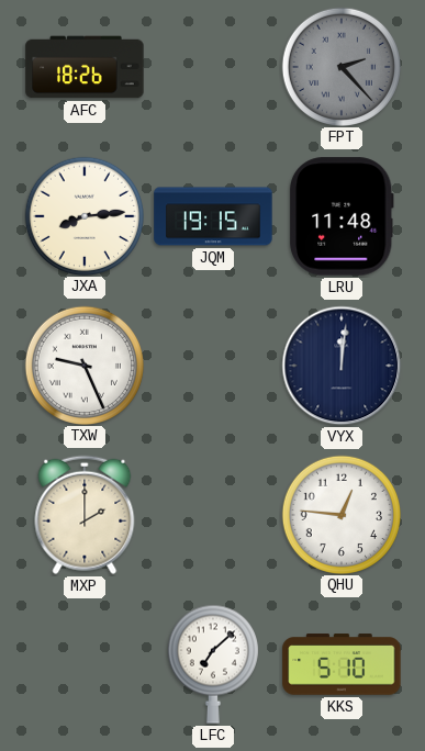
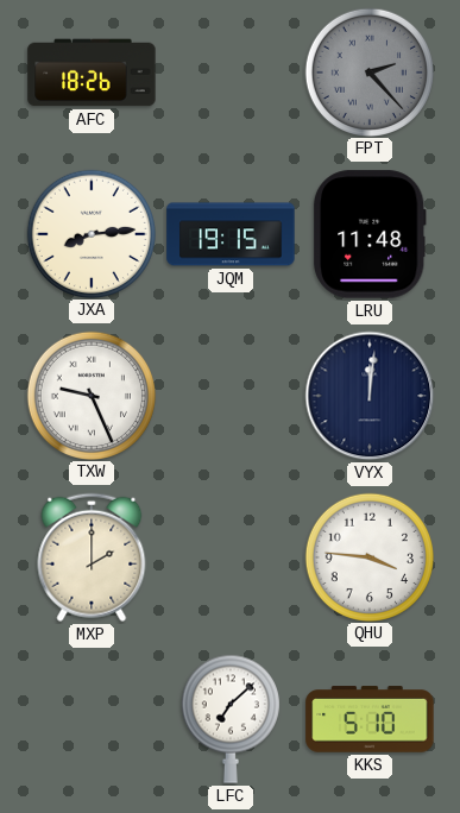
QHU: 12:46 -> 3:46 (368, 556)
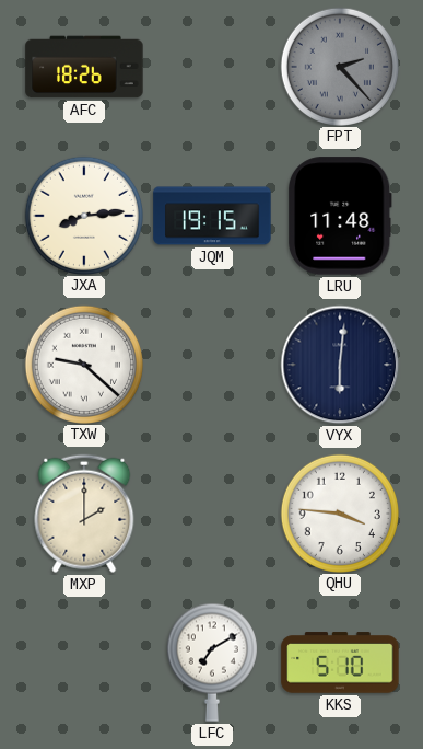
TXW: 9:26 -> 9:22 (83, 364)
VYX: 12:01 -> 6:01 (340, 365)
LFC: 7:08 -> 7:10 (212, 662)
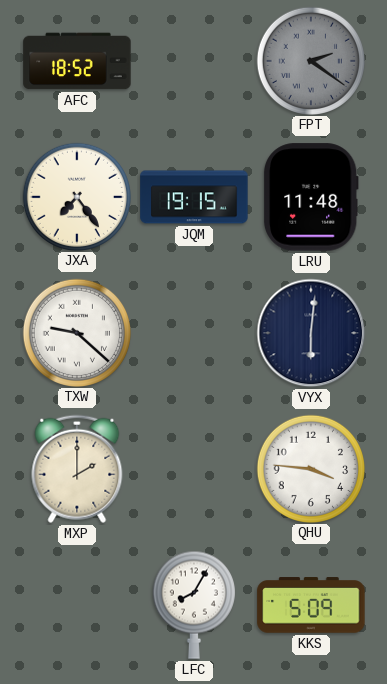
AFC: 18:26 -> 18:52 (77, 61)
FPT: 2:23 -> 2:21 (310, 60)
JXA: 8:14 -> 7:24 (76, 196)
LFC: 7:10 -> 8:05 (194, 605)
KKS: 5:10 -> 5:09 (311, 605)
